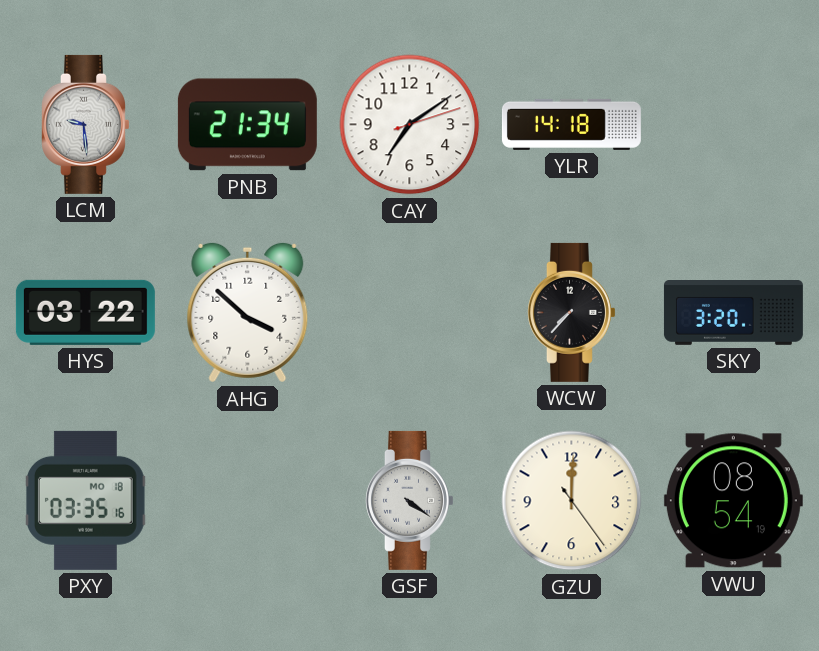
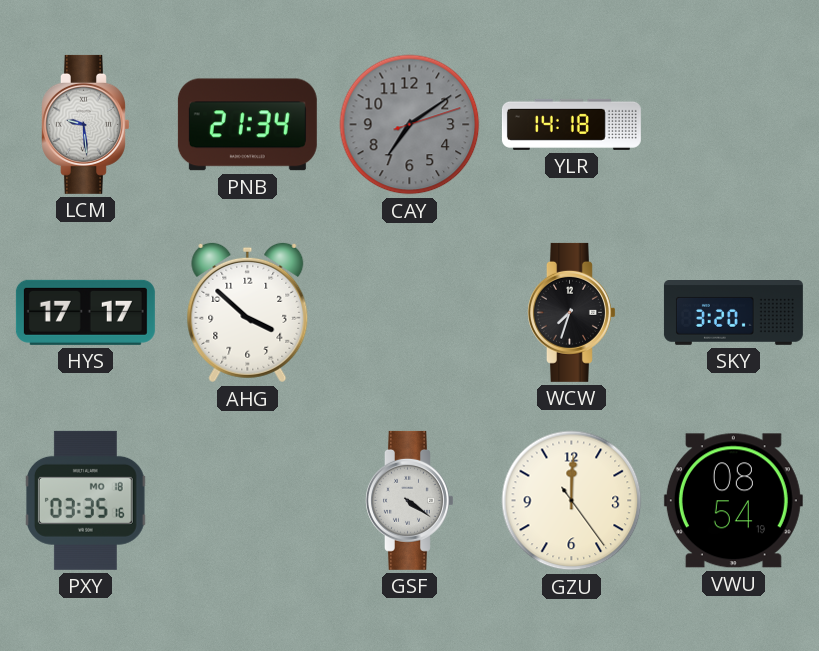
CAY dial: white -> grey (410, 125)
HYS: 03:22 -> 17:17 (85, 312)
WCW: 7:37 -> 7:33 (572, 312)
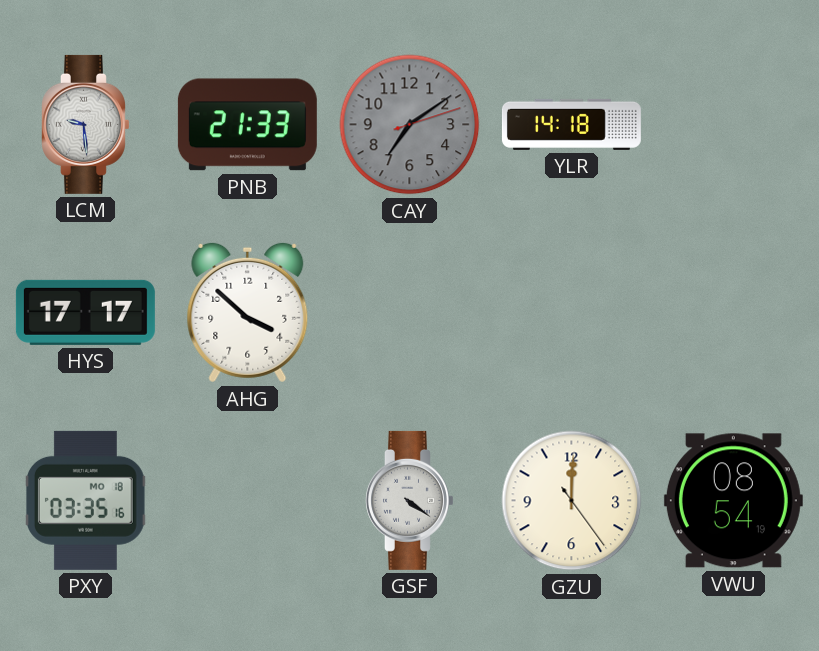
PNB: 21:34 -> 21:33 (247, 125)
WCW: 7:33 -> none (572, 312)
SKY: 3:20 -> none (733, 313)
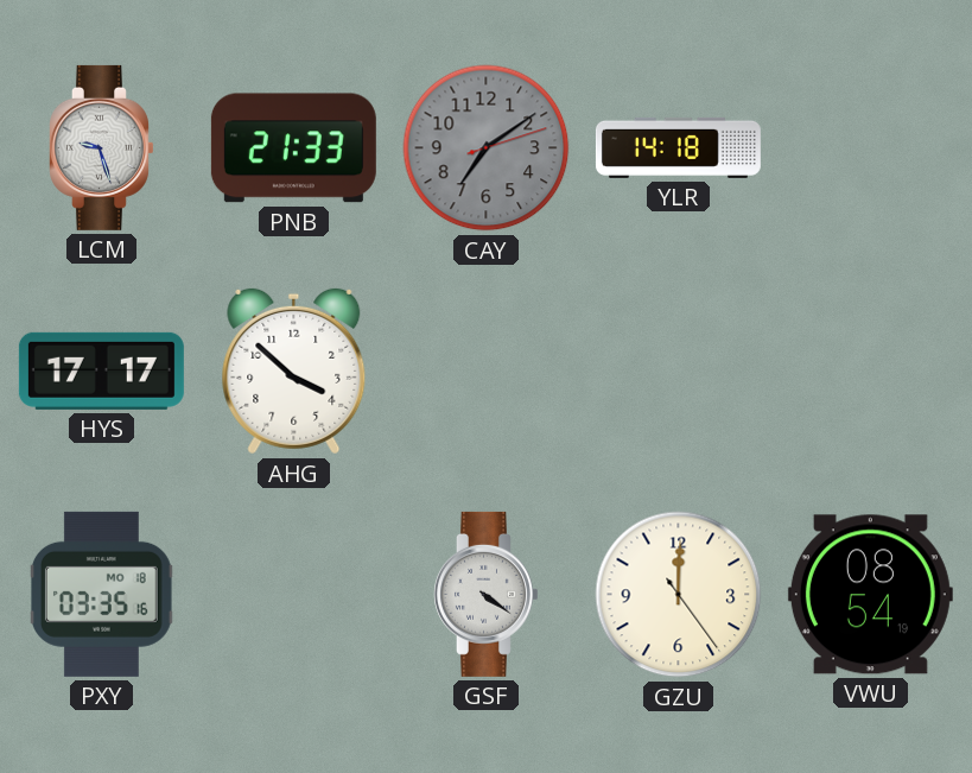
LCM: 9:29 -> 9:27 (102, 147)
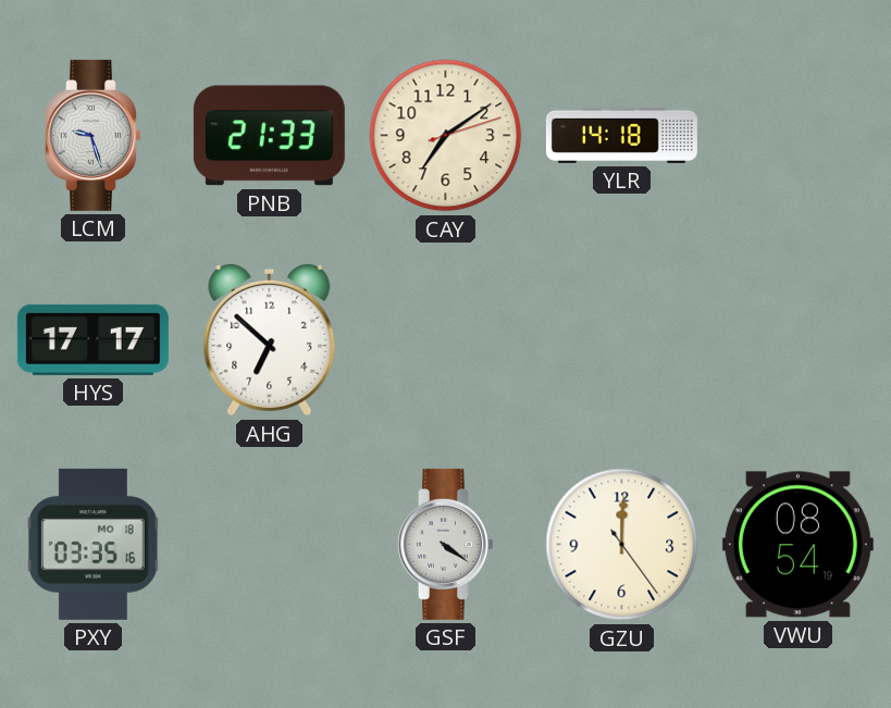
CAY dial: grey -> cream (446, 136)
AHG: 3:52 -> 6:52 (270, 340)
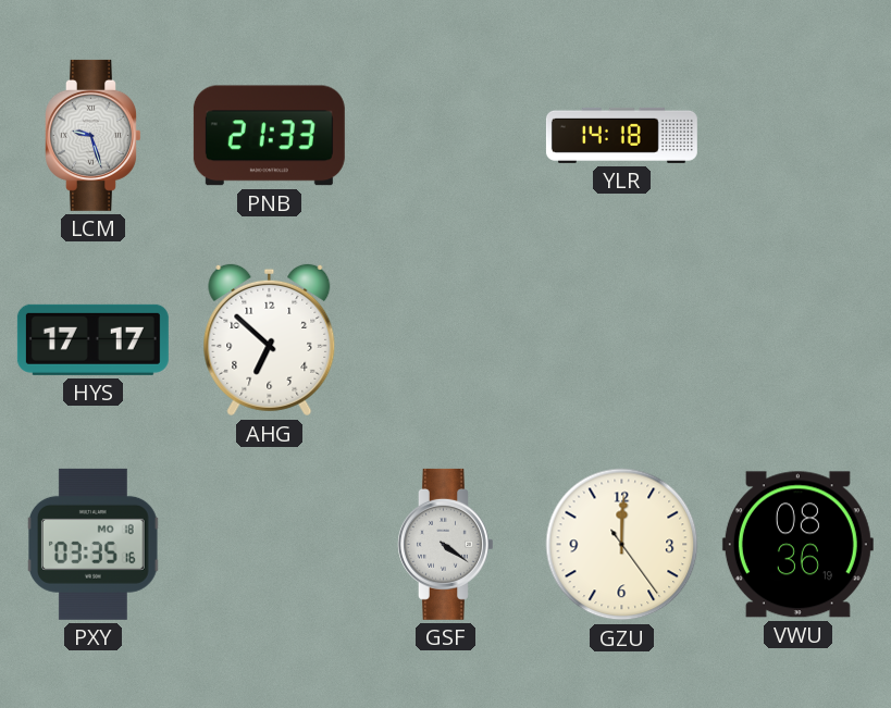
CAY: 7:09 -> none (446, 136)
VWU: 08:54 -> 08:36 (797, 545)
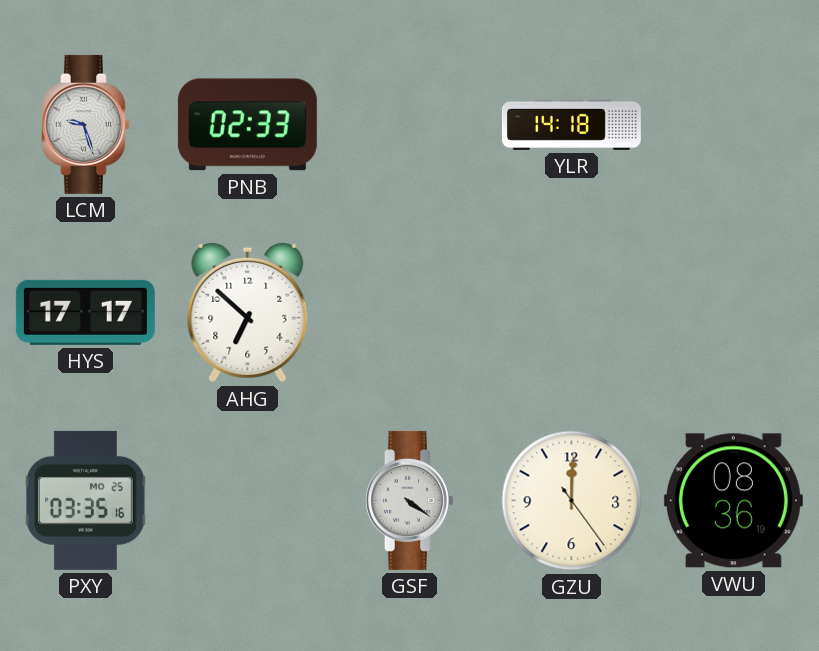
PNB: 21:33 -> 02:33 (247, 125)
PXY date: MO 18 -> MO 25 (85, 500)
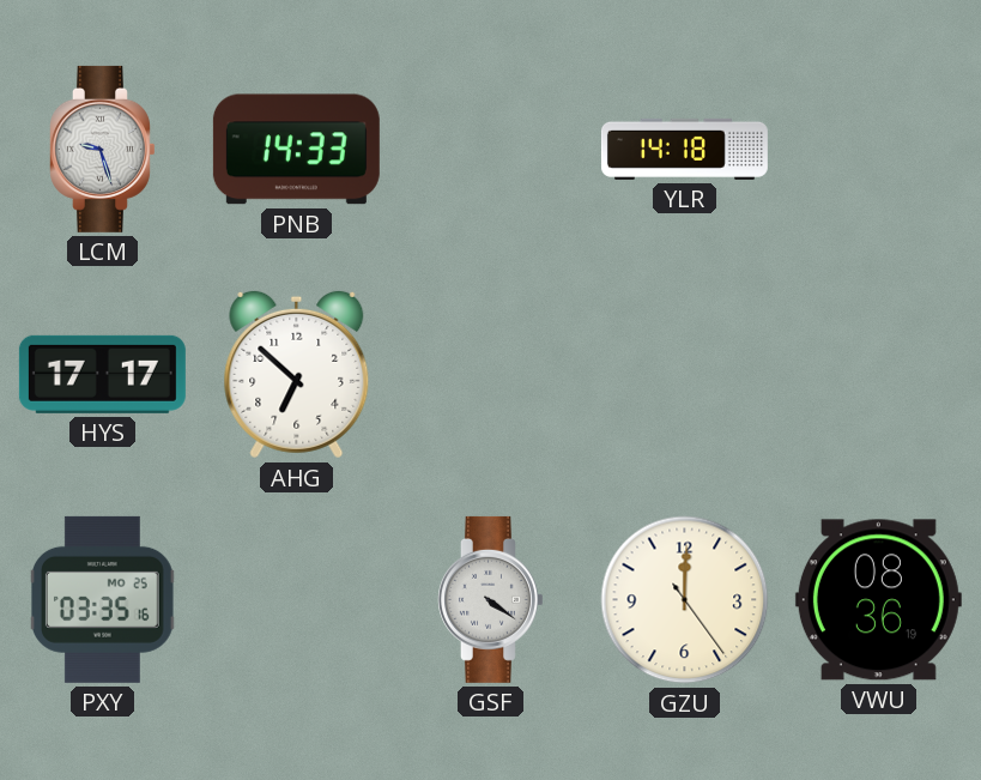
PNB: 02:33 -> 14:33 (296, 150)
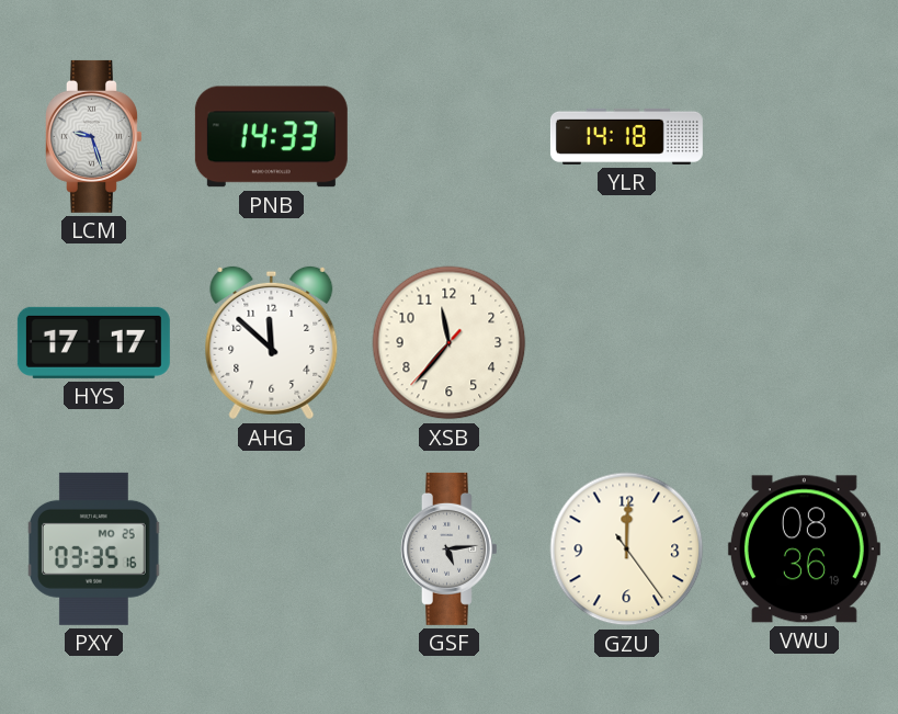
AHG: 6:52 -> 11:52 (272, 343)
XSB: none -> 11:36 (450, 343)
GSF: 4:21 -> 5:14 (450, 548)
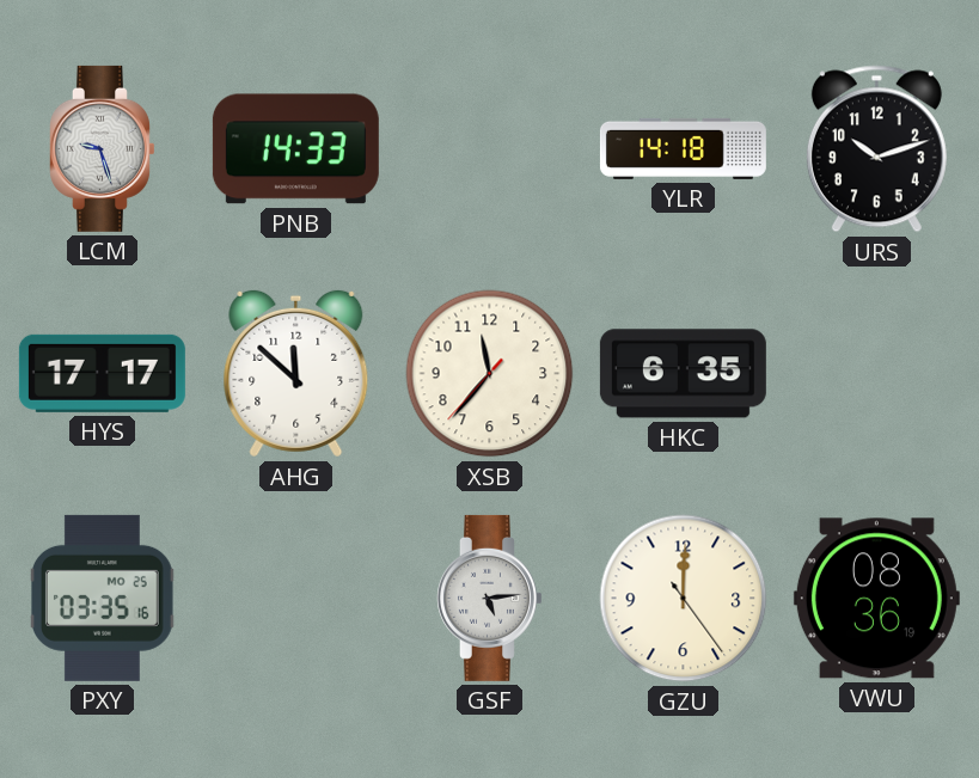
URS: none -> 10:12 (876, 149)
HKC: none -> 6:35 (683, 374)
